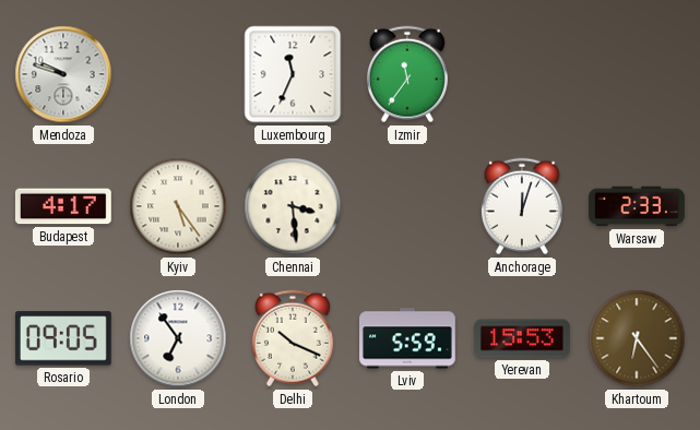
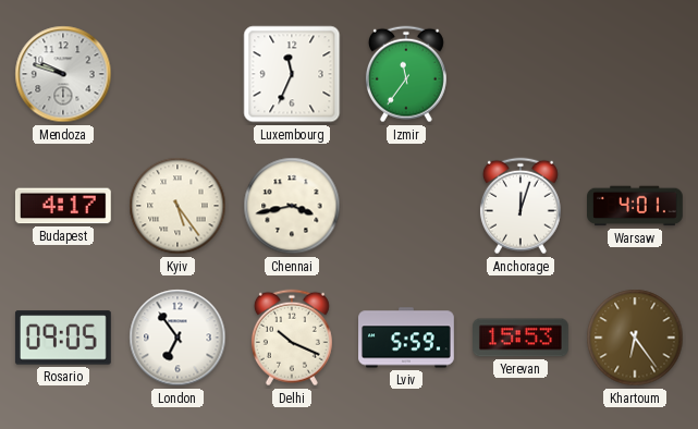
Chennai: 3:29 -> 3:43 (292, 206)
Warsaw: 2:33 -> 4:01 (636, 206)
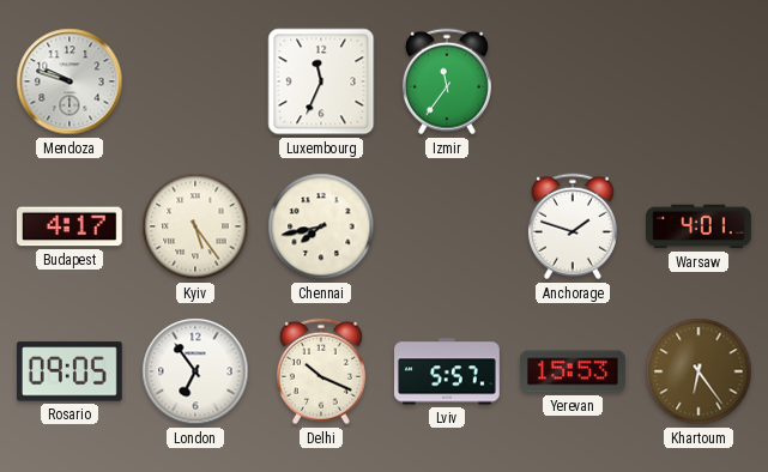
Chennai: 3:43 -> 7:43 (321, 226)
Anchorage: 12:03 -> 1:48 (573, 226)
Lviv: 5:59 -> 5:57 (448, 371)
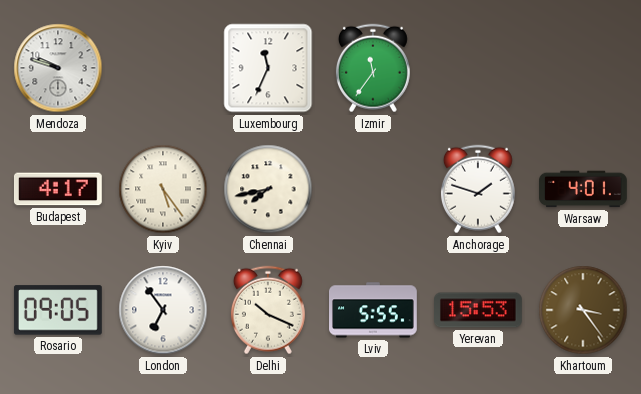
Lviv: 5:57 -> 5:55 (374, 310)
Khartoum: 6:24 -> 3:24 (583, 310)
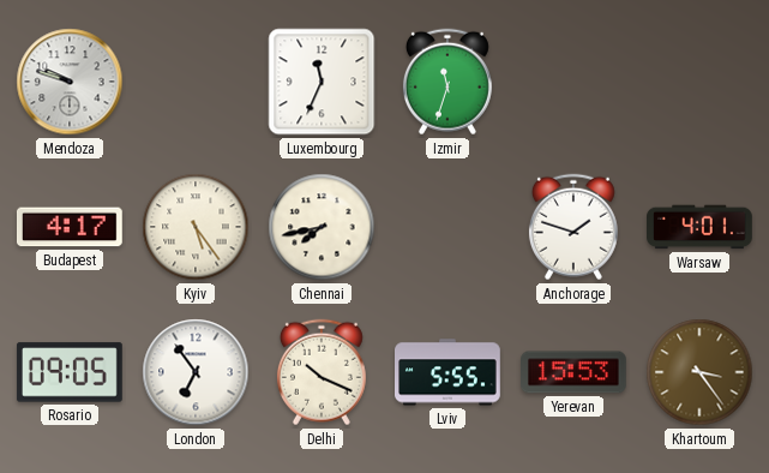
Izmir: 11:36 -> 11:33 (447, 82)
